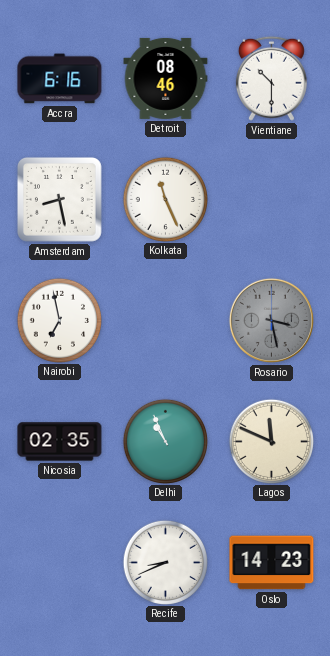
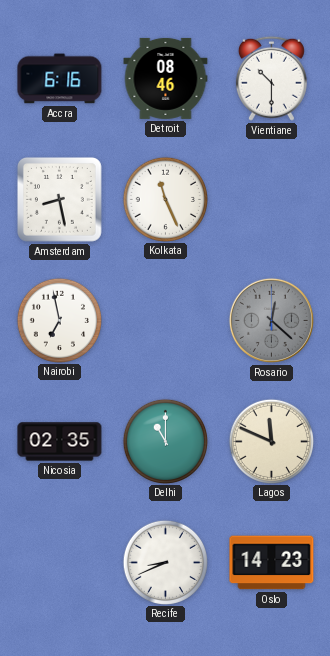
Rosario: 3:28 -> 12:22 (271, 320)
Delhi: 10:56 -> 11:00 (165, 441)
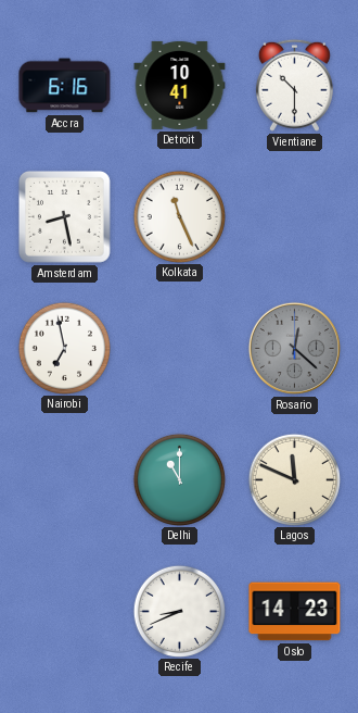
Detroit: 08:46 -> 10:41 (180, 85)
Nicosia: 02:35 -> none (60, 442)
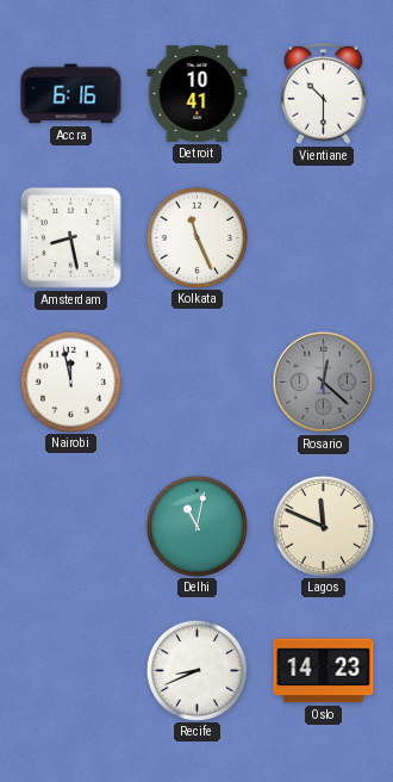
Nairobi: 6:58 -> 11:58 (70, 381)
Delhi: 11:00 -> 11:02 (196, 526)
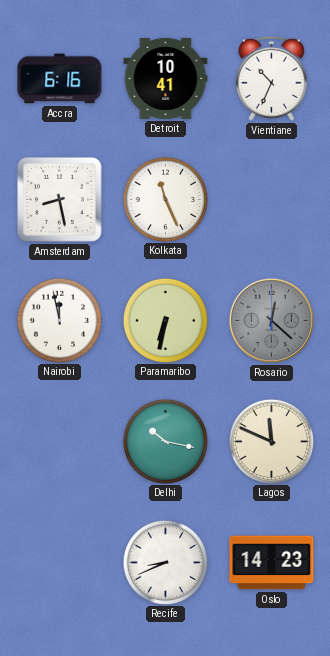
Vientiane: 10:30 -> 10:34 (271, 78)
Paramaribo: none -> 6:32 (165, 320)
Delhi: 11:02 -> 10:17 (165, 441)
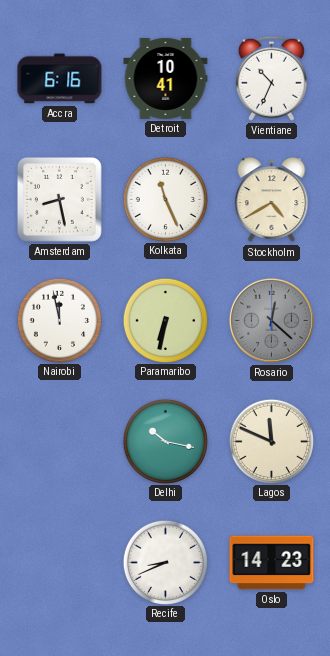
Stockholm: none -> 4:40 (272, 200)
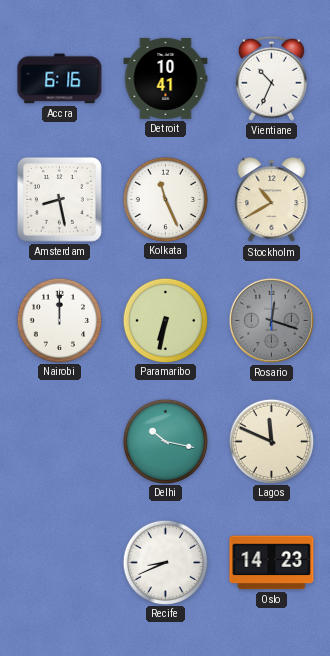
Stockholm: 4:40 -> 10:40 (272, 200)
Nairobi: 11:58 -> 12:00 (59, 320)
Rosario: 12:22 -> 12:18 (271, 320)
